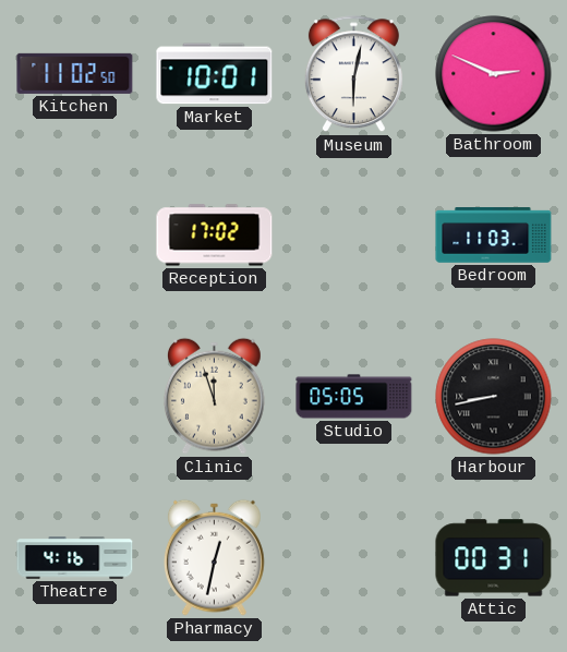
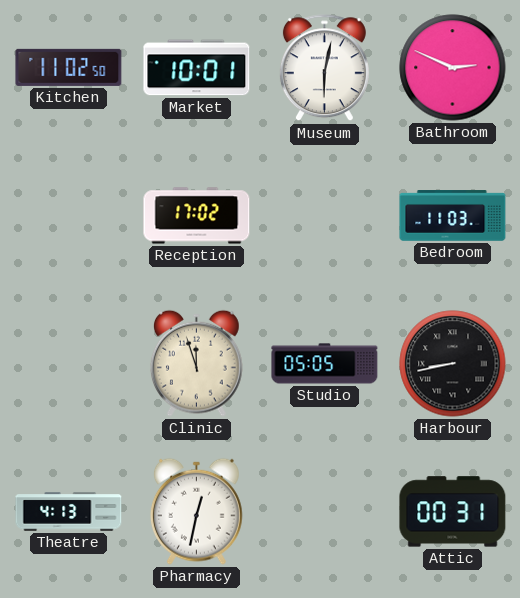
Theatre: 4:16 -> 4:13 (69, 512)
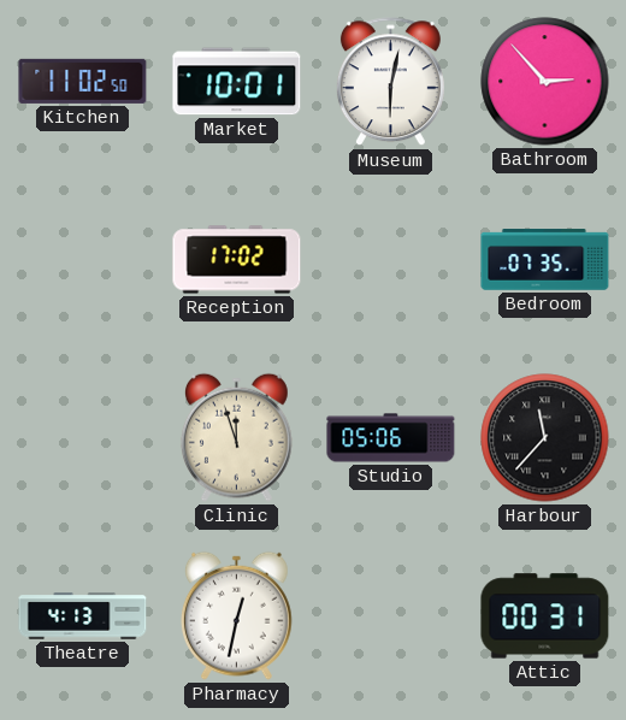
Bathroom: 2:49 -> 2:53 (545, 82)
Bedroom: 11:03 -> 07:35 (545, 260)
Studio: 05:05 -> 05:06 (391, 438)
Harbour: 8:43 -> 11:37 (545, 438)
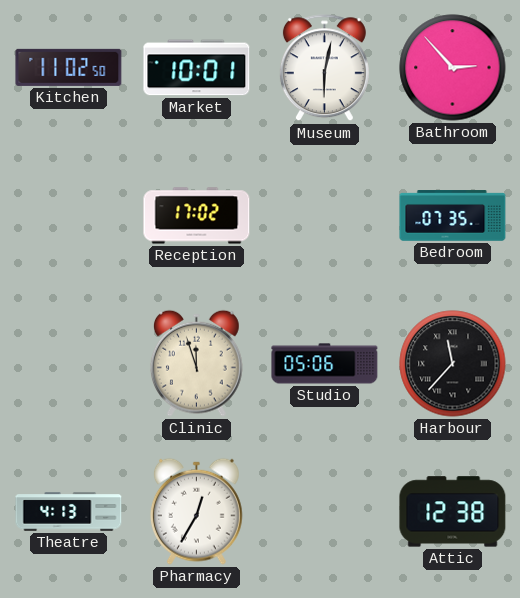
Pharmacy: 12:32 -> 12:35 (196, 511)
Attic: 00:31 -> 12:38 (453, 512)
